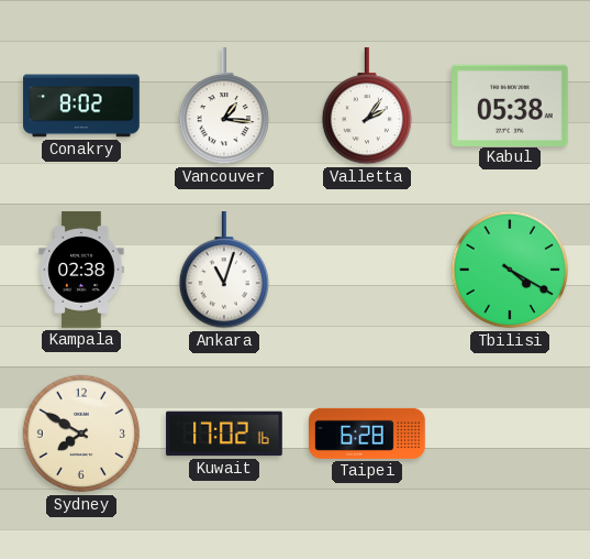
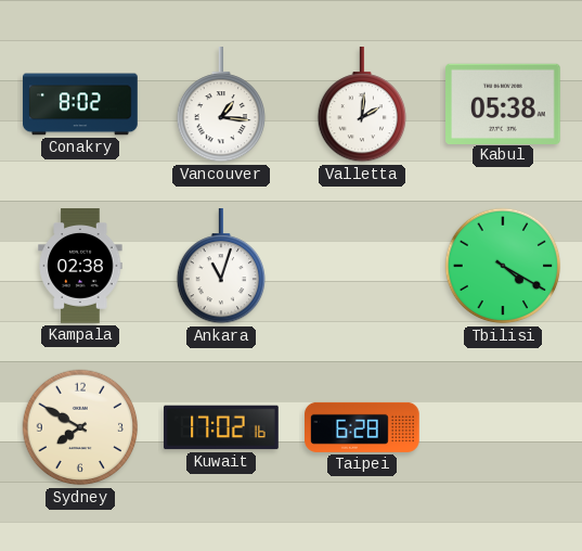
Valletta: 2:06 -> 2:01 (362, 105)
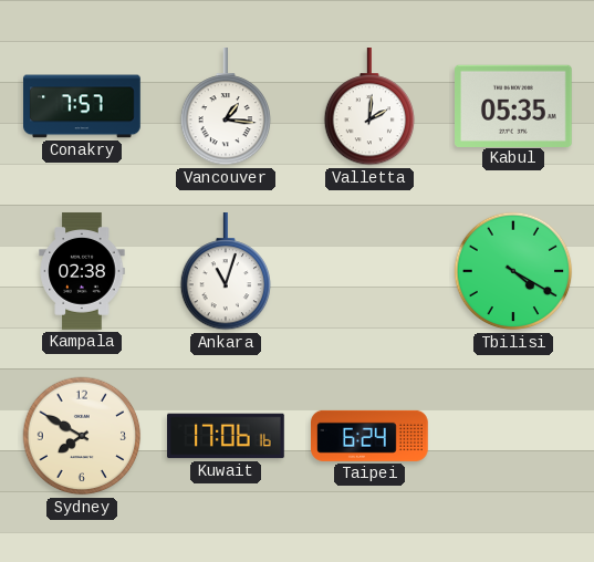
Conakry: 8:02 -> 7:57 (82, 106)
Kabul: 05:38 -> 05:35 (514, 105)
Kuwait: 17:02 -> 17:06 (226, 436)
Taipei: 6:28 -> 6:24 (371, 436)
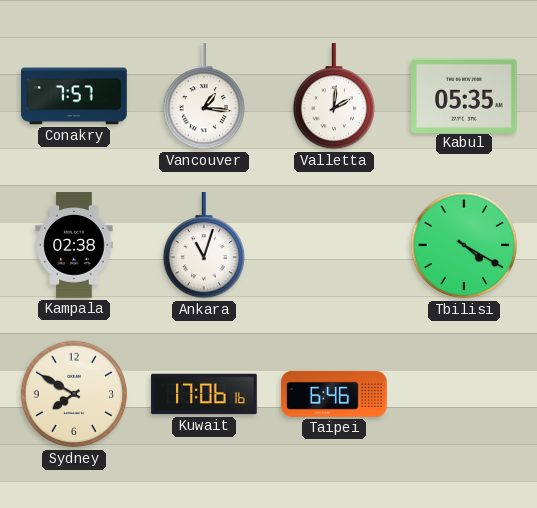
Taipei: 6:24 -> 6:46 (335, 394)
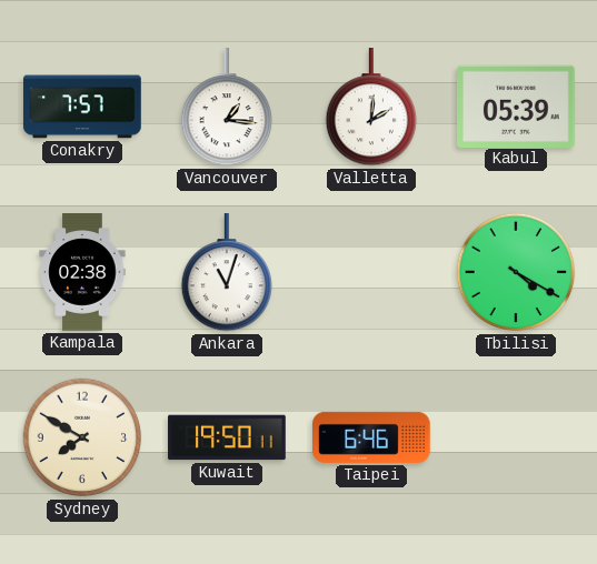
Kabul: 05:35 -> 05:39 (517, 105)
Kuwait: 17:06 -> 19:50 (227, 437)
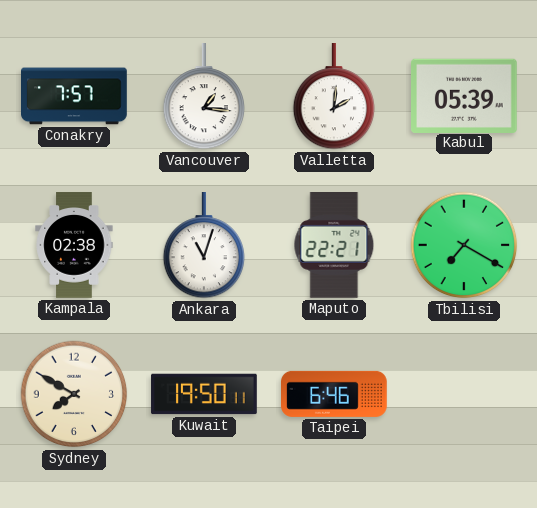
Maputo: none -> 22:21 (334, 246)
Tbilisi: 4:20 -> 7:20 (464, 245)
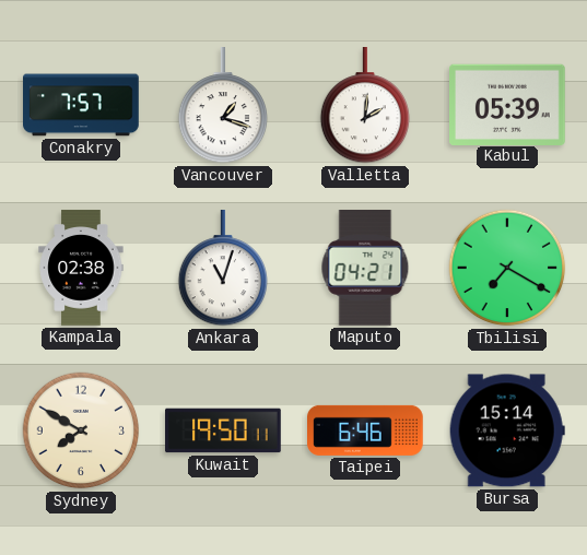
Vancouver: 1:16 -> 1:18 (223, 106)
Maputo: 22:21 -> 04:21 (365, 269)
Bursa: none -> 15:14 (507, 430)
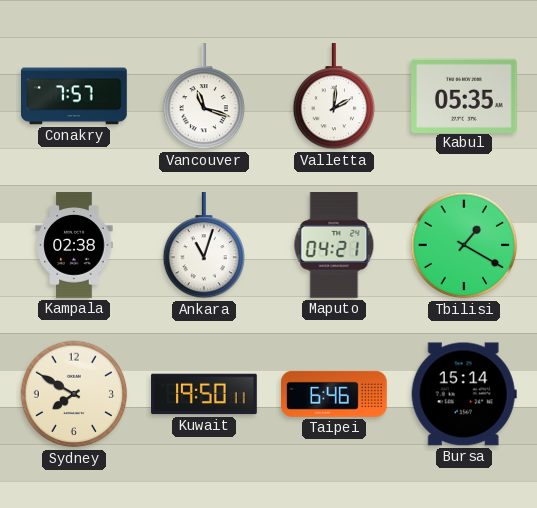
Vancouver: 1:18 -> 11:18 (204, 97)
Kabul: 05:39 -> 05:35 (465, 95)
Tbilisi: 7:20 -> 1:20 (464, 245)
